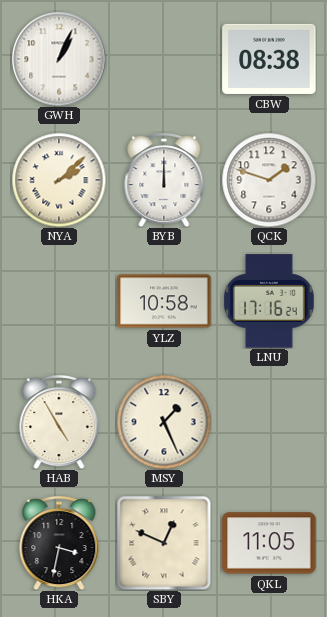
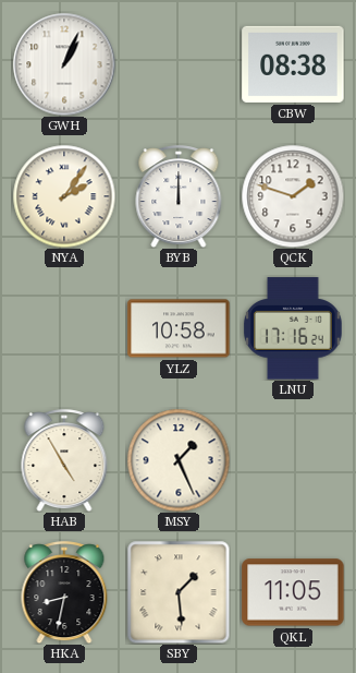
NYA: 2:08 -> 2:06 (64, 196)
HKA: 3:32 -> 8:32 (64, 592)
SBY: 12:49 -> 1:29 (179, 592)
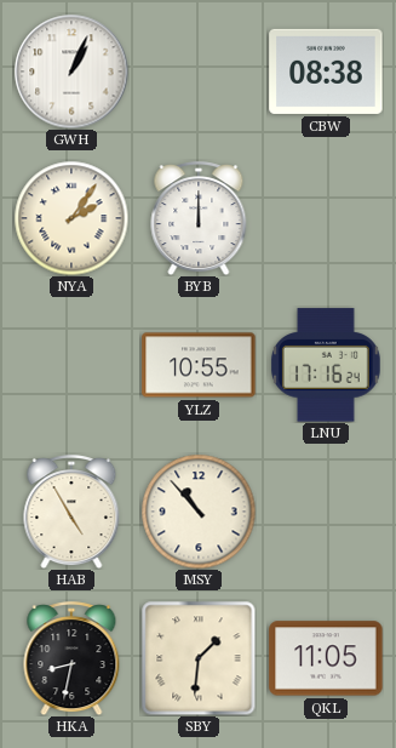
QCK: 1:48 -> none (293, 196)
YLZ: 10:58 -> 10:55 (199, 365)
MSY: 1:26 -> 10:53 (199, 512)
SBY: 1:29 -> 1:31 (199, 658)
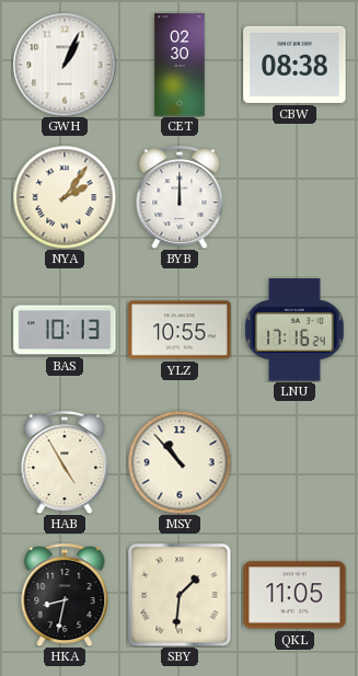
CET: none -> 02:30 (180, 65)
BAS: none -> 10:13 (65, 330)
